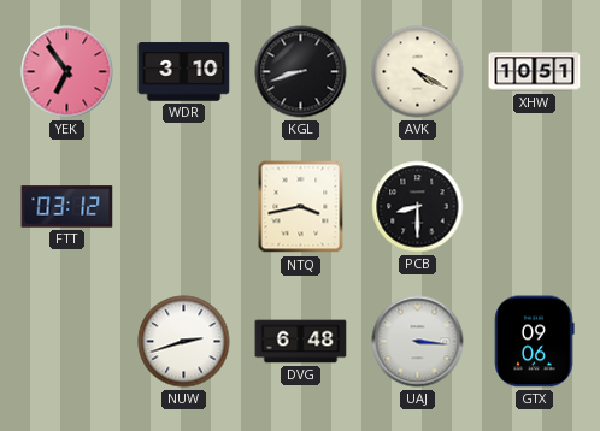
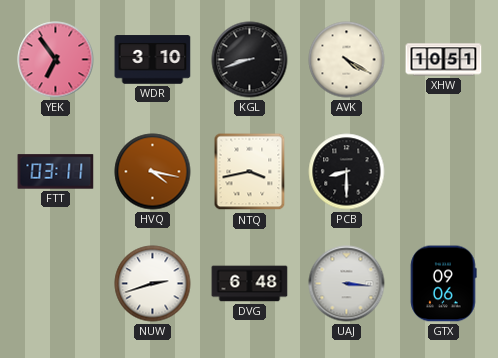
FTT: 03:12 -> 03:11 (56, 172)
HVQ: none -> 4:17 (153, 172)
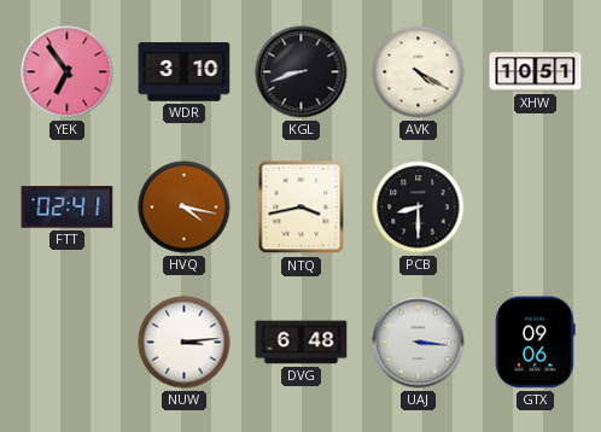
FTT: 03:11 -> 02:41 (68, 208)
NUW: 2:42 -> 3:14 (185, 343)
